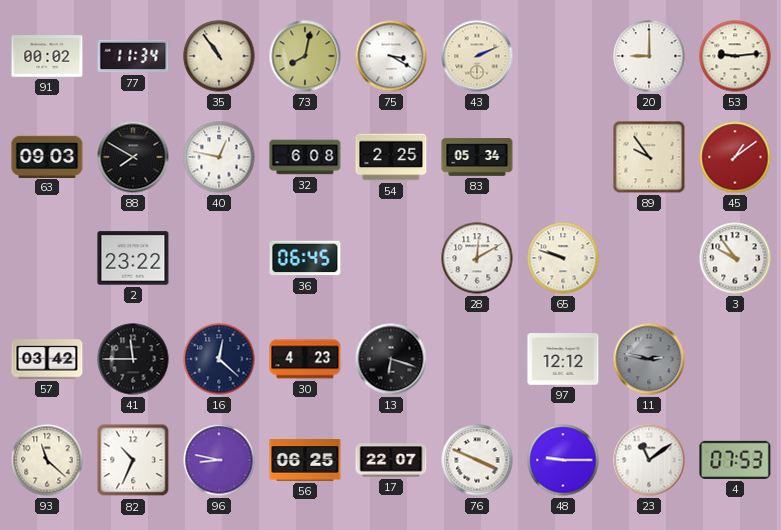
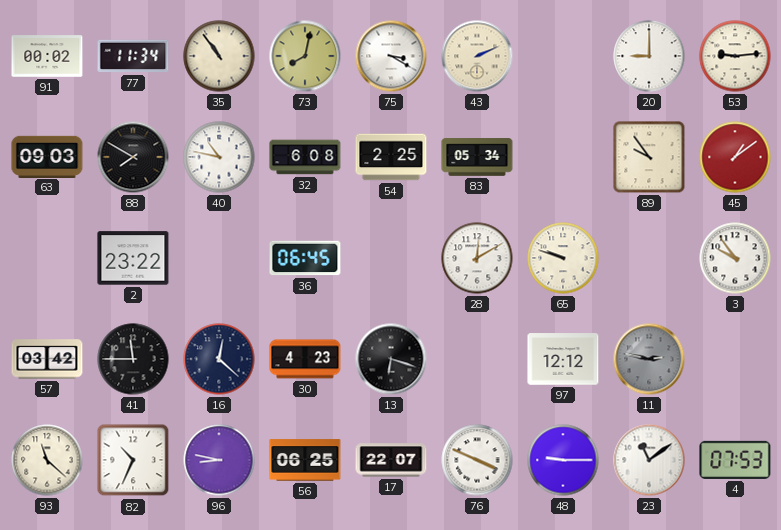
40: 12:47 -> 10:47 (219, 157)
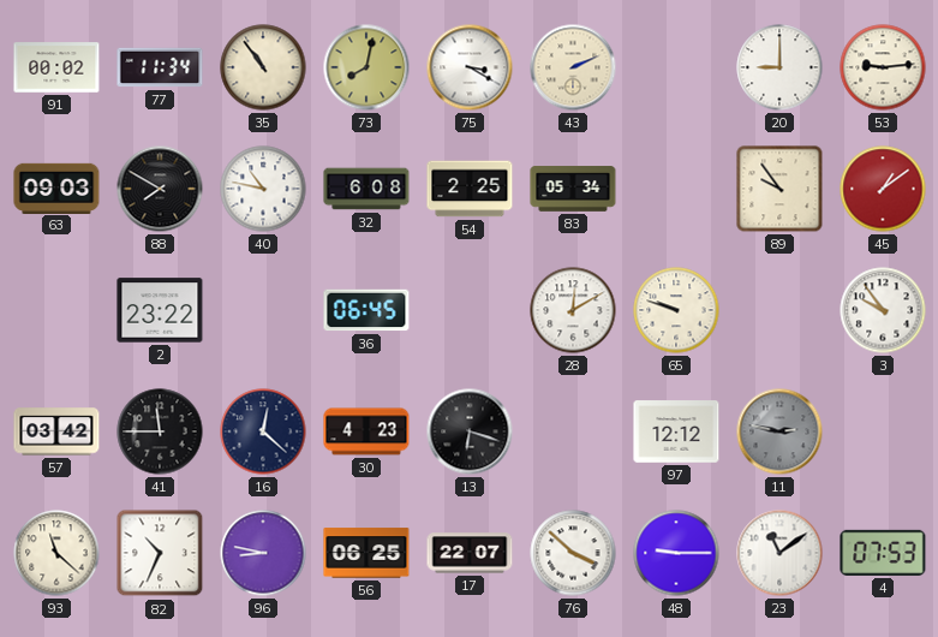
76: 3:49 -> 3:52 (573, 553)
